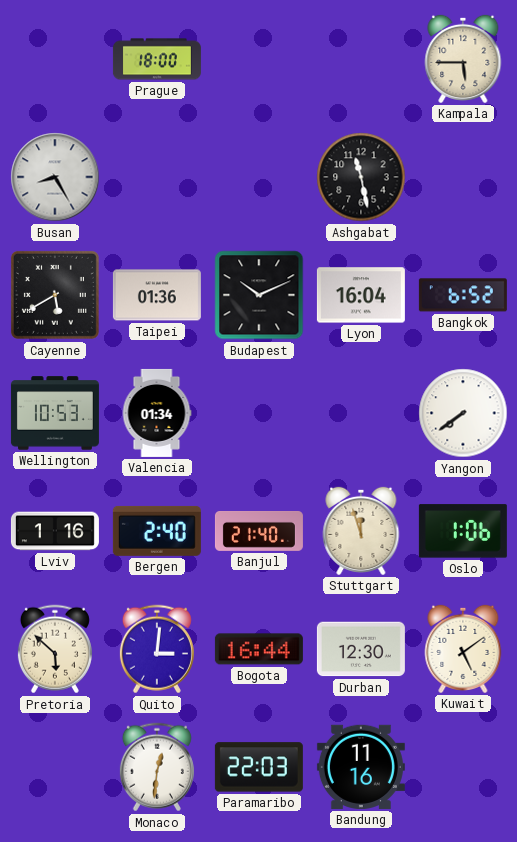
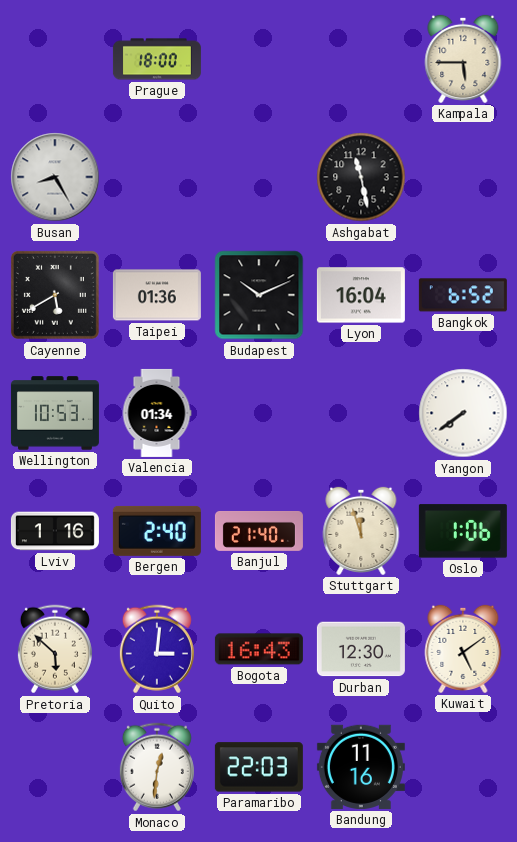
Bogota: 16:44 -> 16:43 (259, 649)
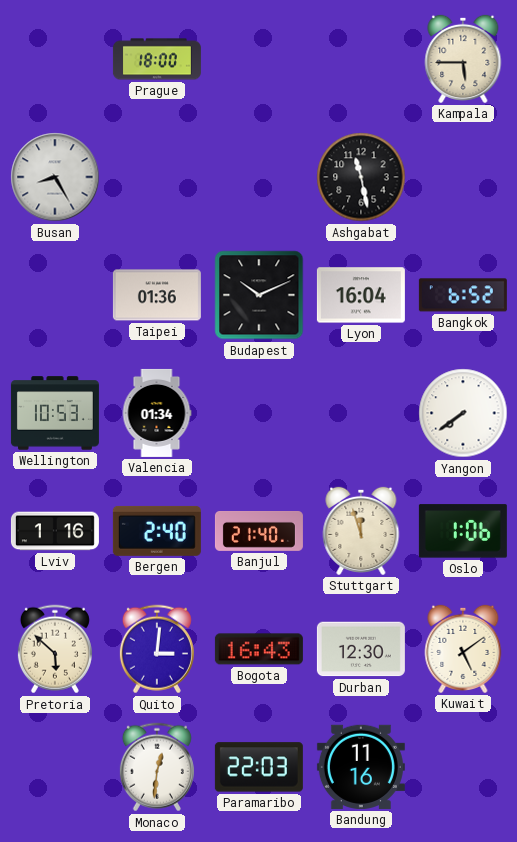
Cayenne: 5:40 -> none (55, 295)
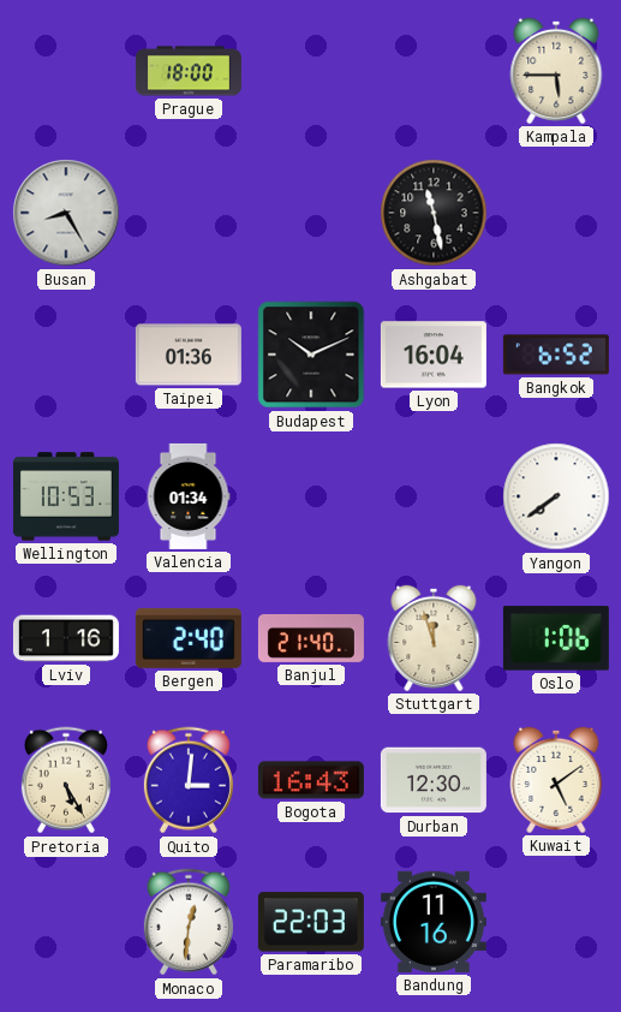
Pretoria: 5:52 -> 5:25 (66, 780)
